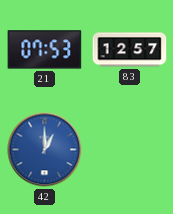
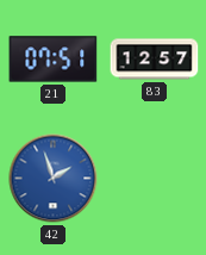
21: 07:53 -> 07:51 (54, 60)
42: 1:00 -> 1:57 (54, 179)
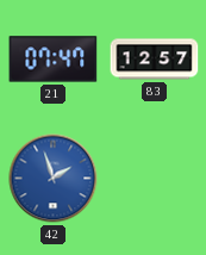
21: 07:51 -> 07:47 (54, 60)
